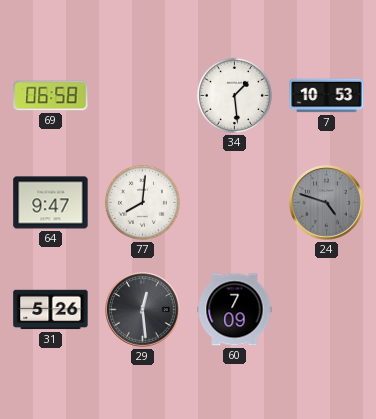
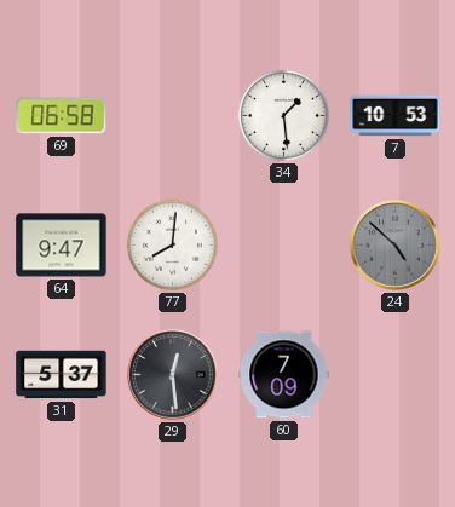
24: 4:48 -> 4:52 (396, 246)
31: 5:26 -> 5:37 (62, 375)
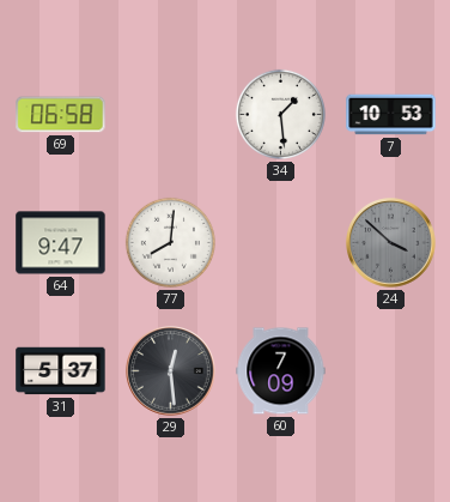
24: 4:52 -> 3:52 (391, 243)
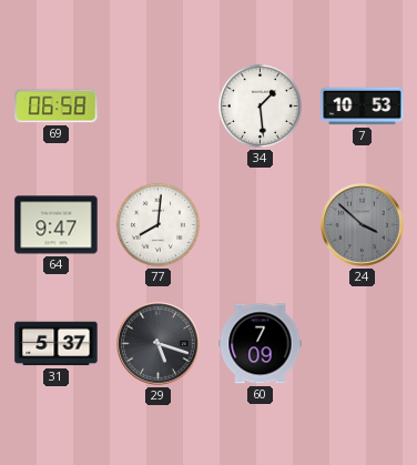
29: 12:29 -> 5:18 (159, 344)
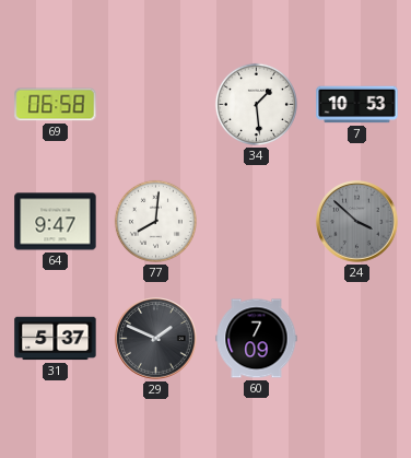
29: 5:18 -> 1:49 (156, 339)
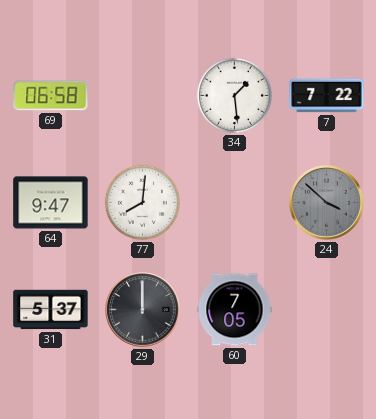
7: 10:53 -> 7:22 (327, 96)
29: 1:49 -> 12:00 (143, 310)
60: 7:09 -> 7:05 (235, 310)
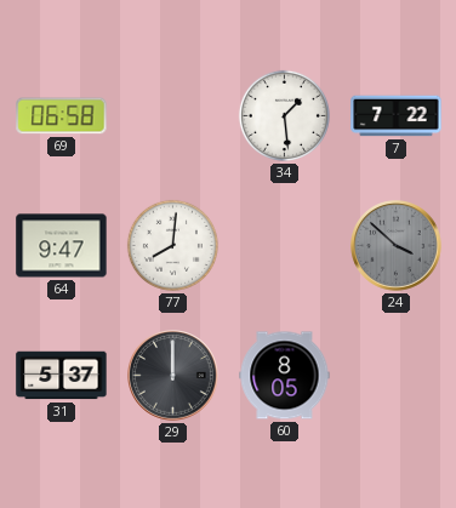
60: 7:05 -> 8:05 (285, 376)
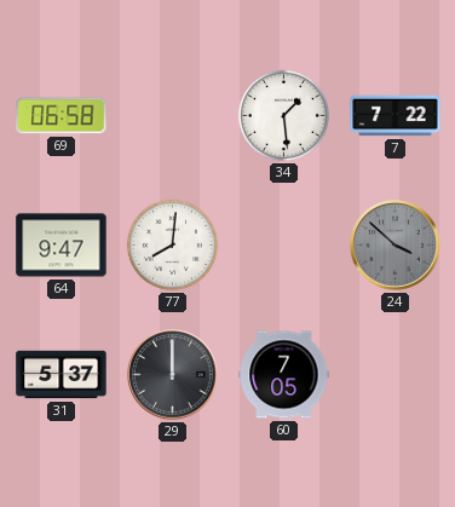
60: 8:05 -> 7:05 (284, 375)
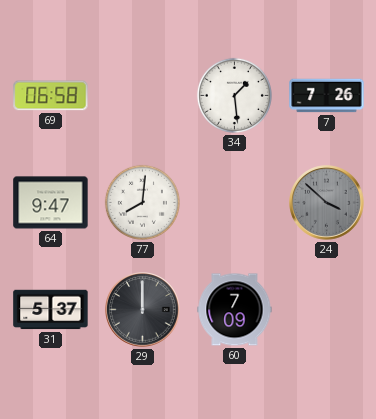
7: 7:22 -> 7:26 (327, 96)
60: 7:05 -> 7:09 (235, 310)
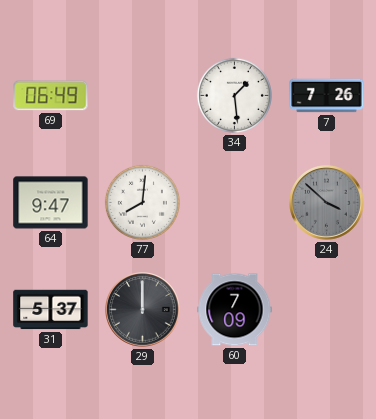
69: 06:58 -> 06:49 (51, 96)
